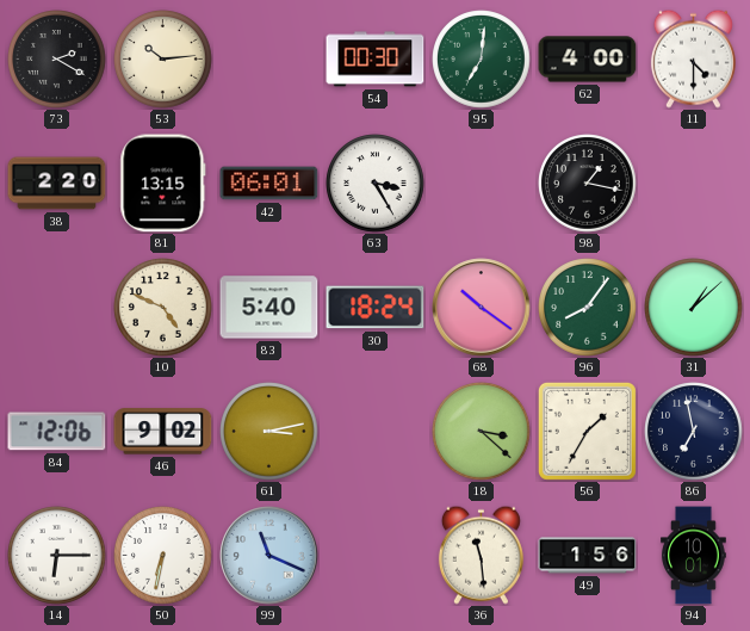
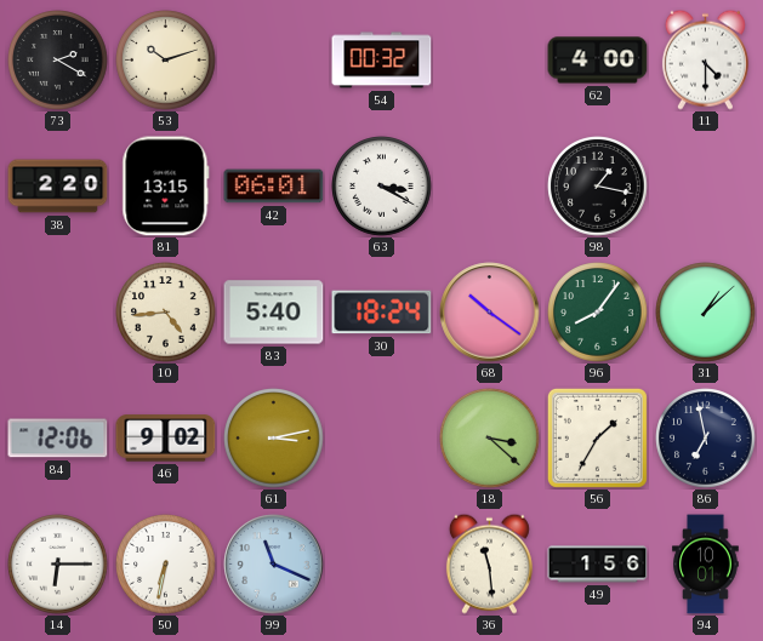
53: 10:14 -> 10:12 (166, 61)
54: 00:30 -> 00:32 (382, 61)
95: 7:01 -> none (482, 60)
63: 3:25 -> 3:20 (382, 187)
10: 4:49 -> 4:44 (166, 313)
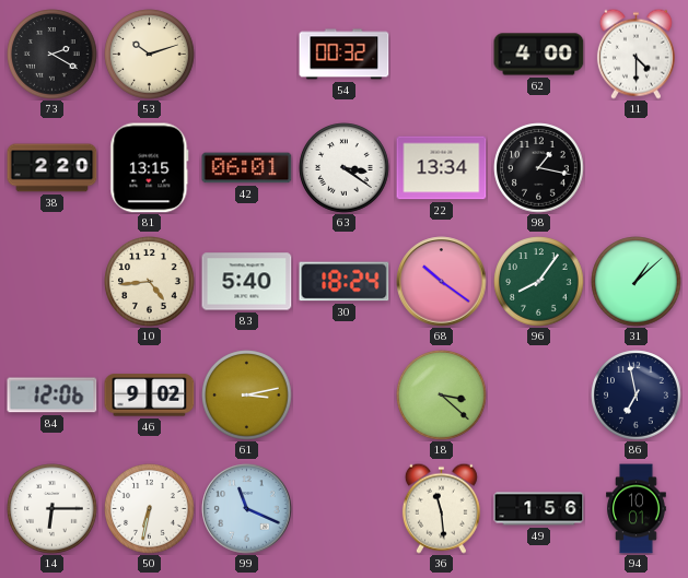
63: 3:20 -> 3:21 (345, 168)
22: none -> 13:34 (442, 168)
56: 1:35 -> none (597, 437)
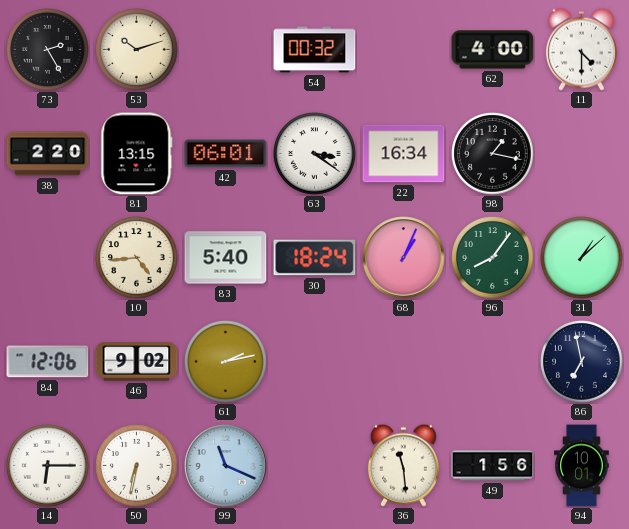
73: 2:20 -> 2:25 (48, 50)
22: 13:34 -> 16:34 (404, 154)
68: 10:21 -> 1:04 (404, 258)
61: 3:13 -> 2:13 (226, 362)
18: 3:22 -> none (442, 396)
